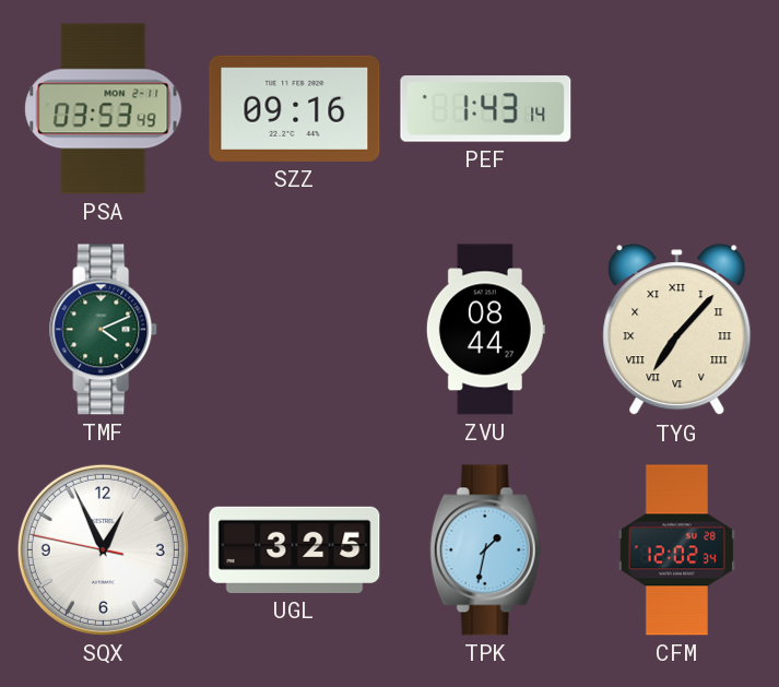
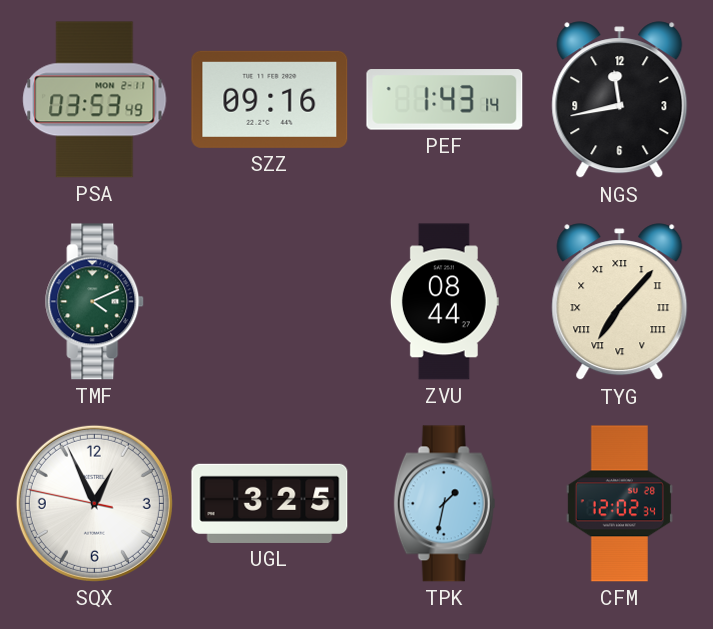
NGS: none -> 11:43 (620, 100)
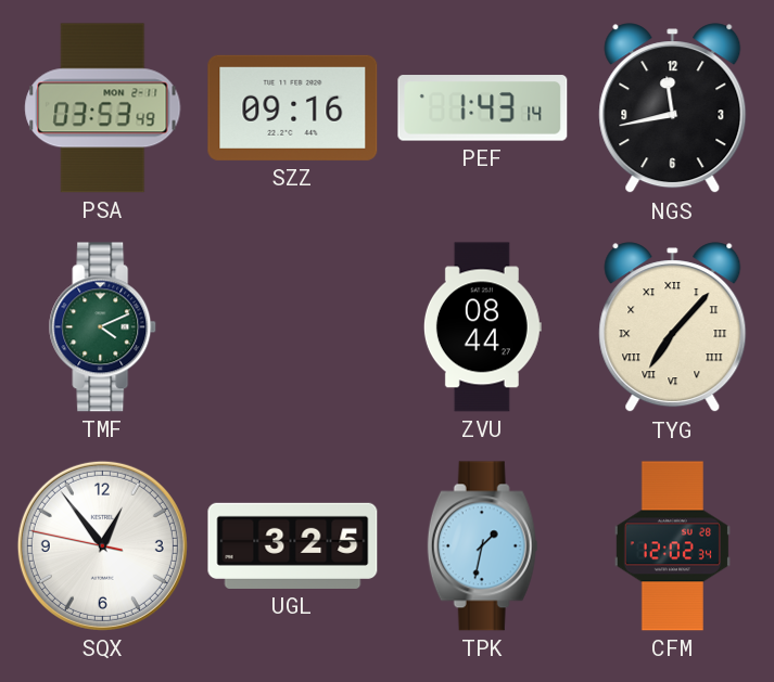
SQX: 12:55 -> 12:53 (102, 545)
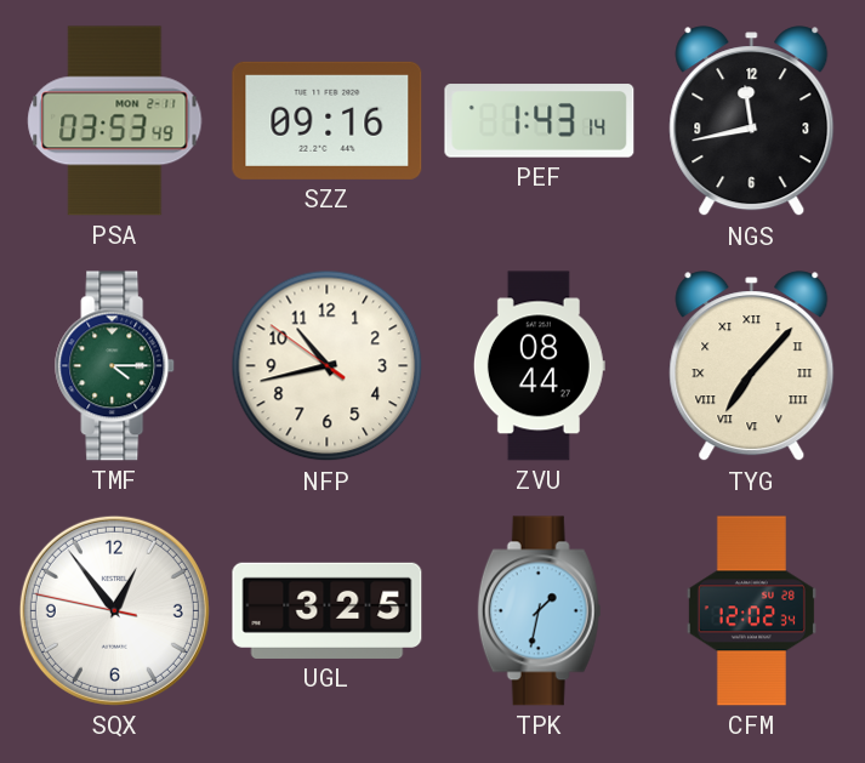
TMF: 4:11 -> 4:15 (115, 366)
NFP: none -> 10:42 (328, 366)
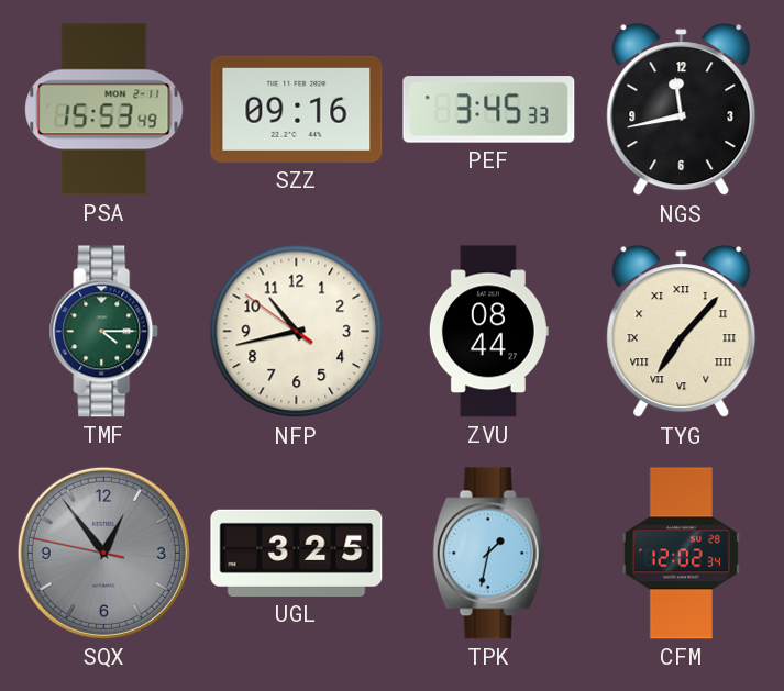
PSA: 03:53 -> 15:53 (104, 110)
PEF: 1:43 -> 3:45 (489, 110)
SQX dial: white -> grey (103, 553)
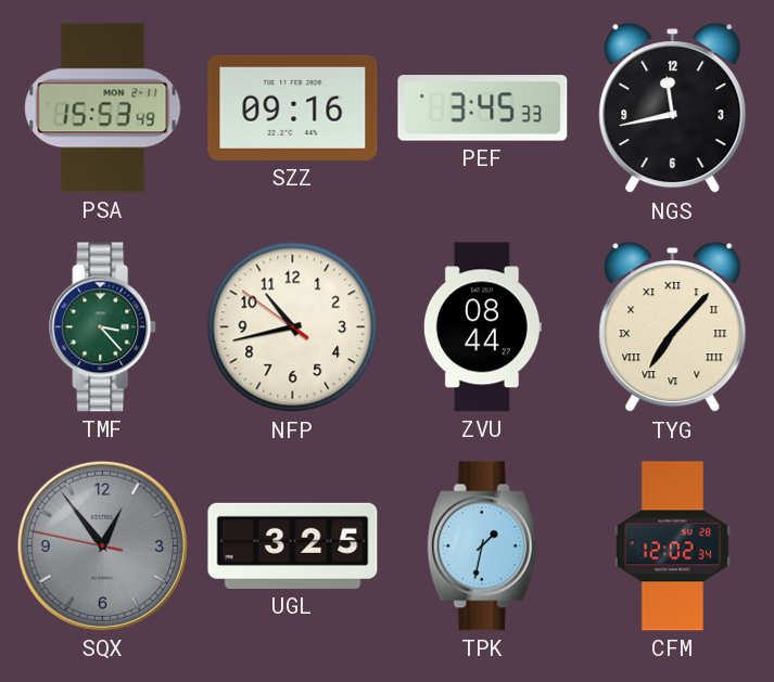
TMF: 4:15 -> 3:23 (103, 327)
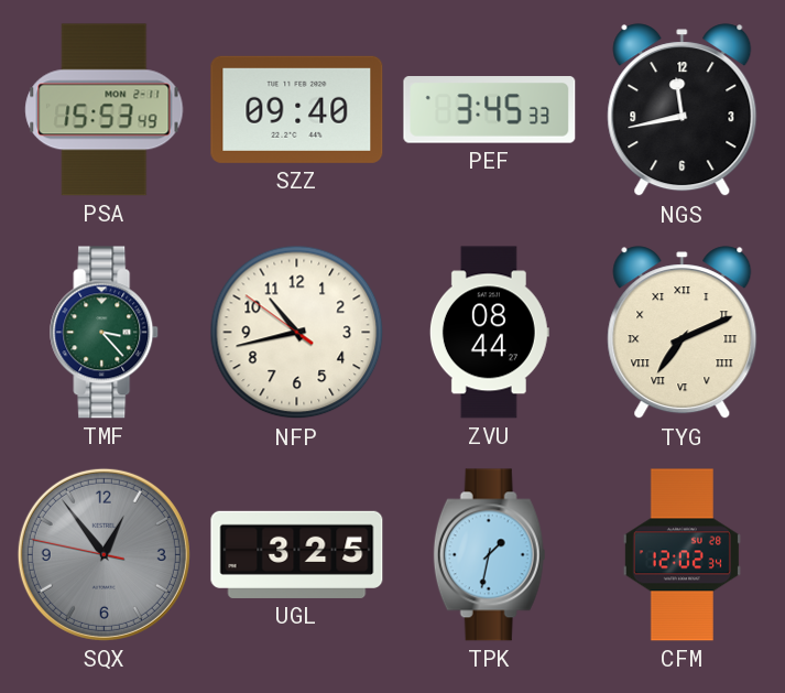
SZZ: 09:16 -> 09:40 (297, 109)
TYG: 7:07 -> 7:11 (683, 333)
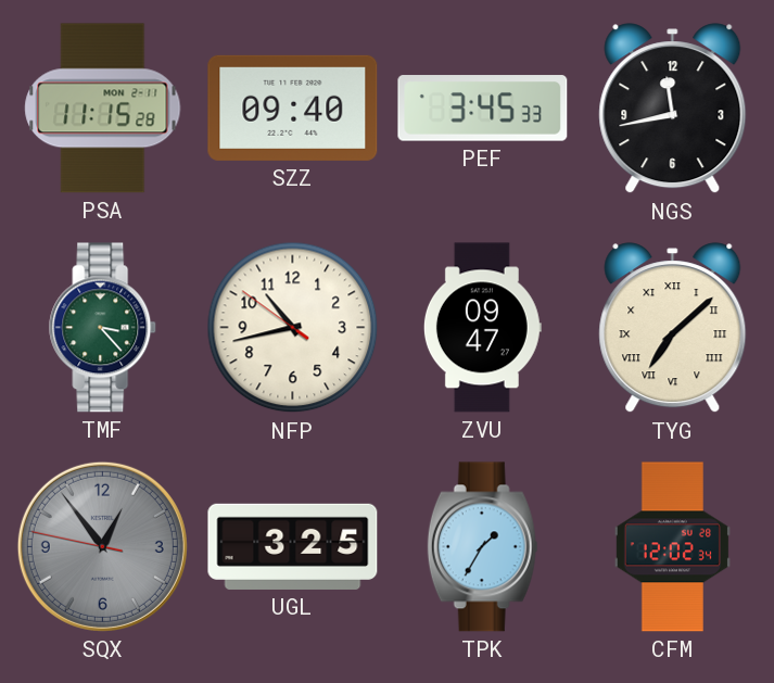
PSA: 15:53 -> 11:15 (103, 109)
ZVU: 08:44 -> 09:47 (482, 328)
TYG: 7:11 -> 7:08 (673, 328)
TPK: 1:32 -> 1:35 (483, 547)
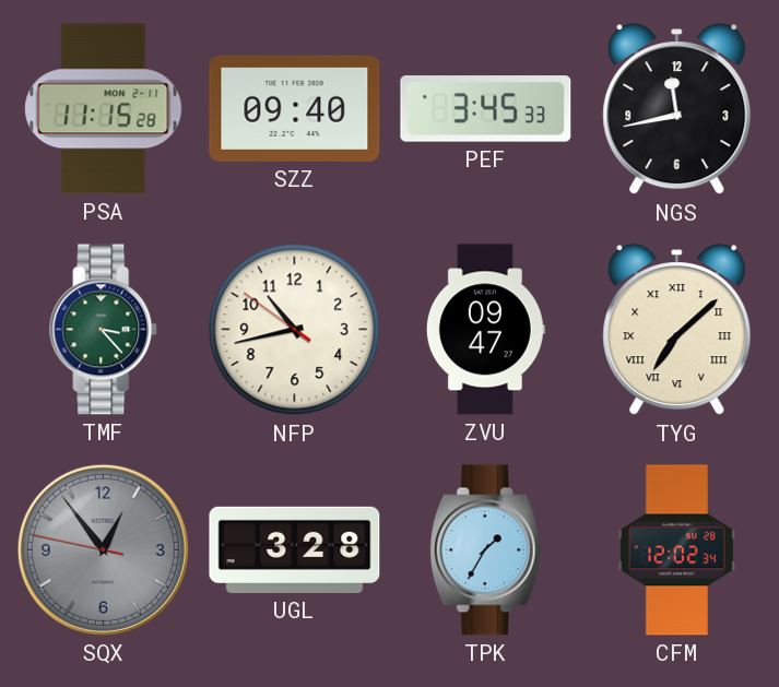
UGL: 3:25 -> 3:28 (295, 549)
